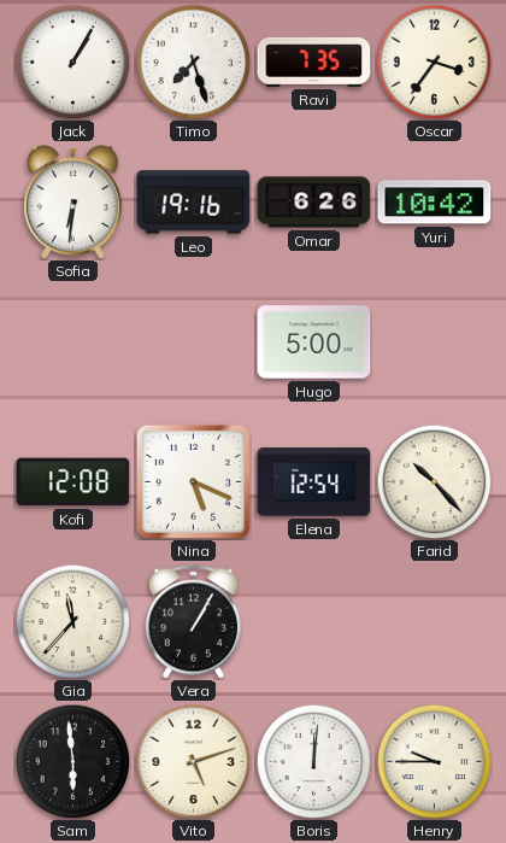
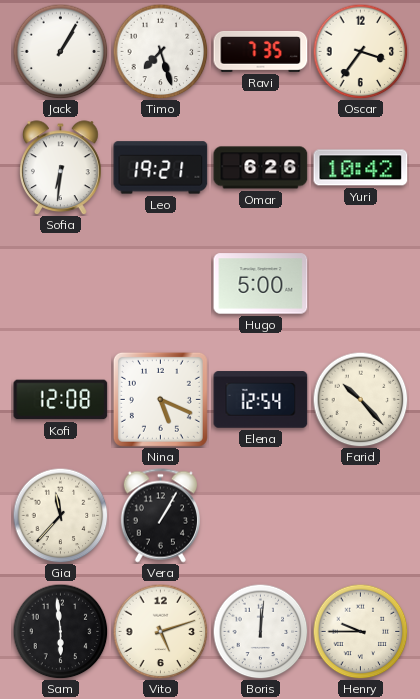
Leo: 19:16 -> 19:21 (161, 168)
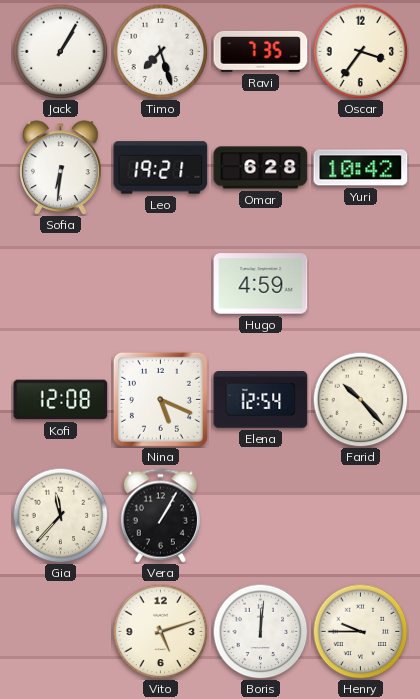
Omar: 6:26 -> 6:28 (261, 168)
Hugo: 5:00 -> 4:59 (261, 284)
Sam: 5:59 -> none (60, 631)
